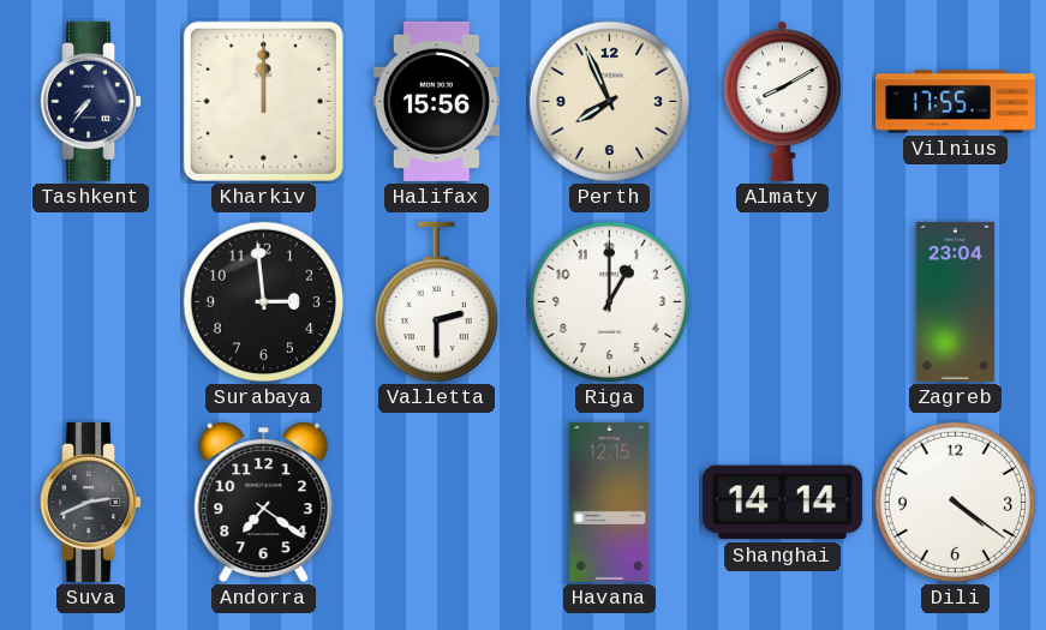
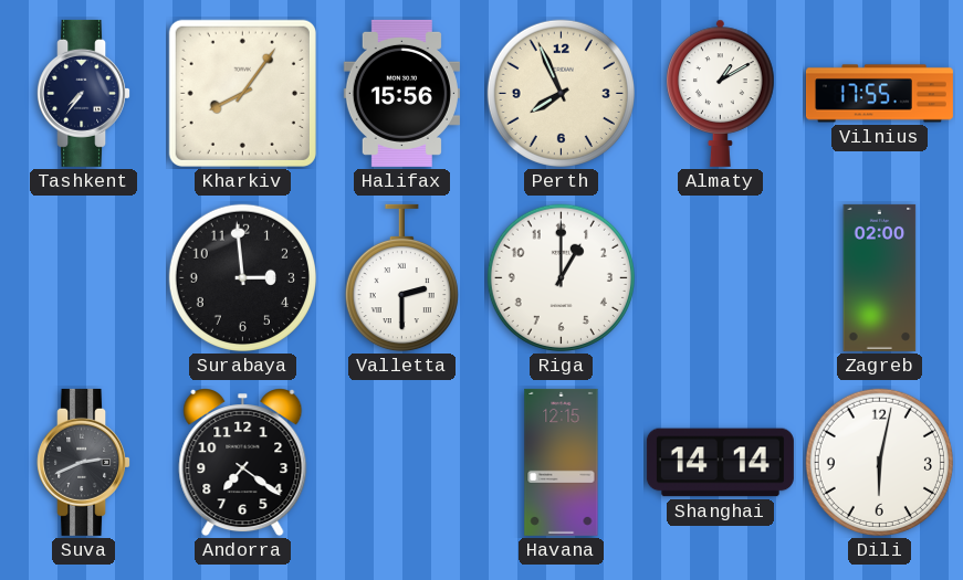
Kharkiv: 12:00 -> 8:06 (242, 93)
Almaty: 8:10 -> 1:10 (721, 93)
Zagreb: 23:04 -> 02:00 (880, 277)
Dili: 4:21 -> 6:02 (879, 462)
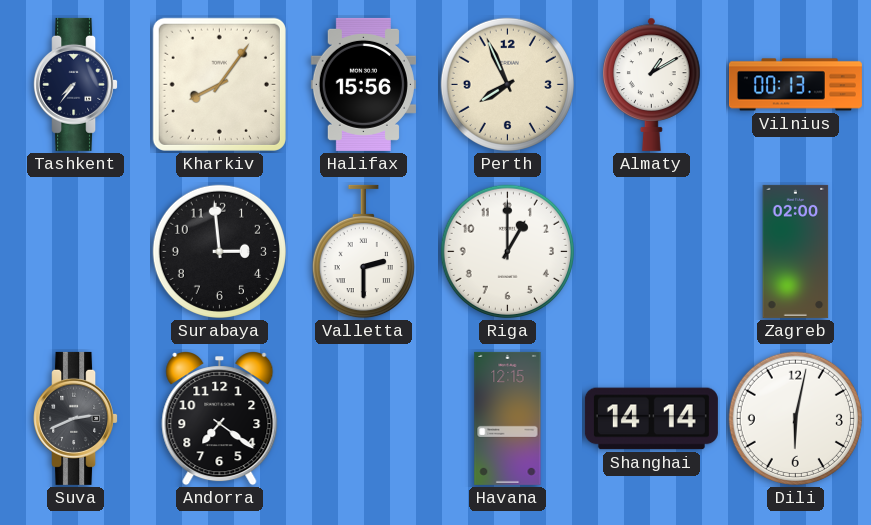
Vilnius: 17:55 -> 00:13 (795, 85)
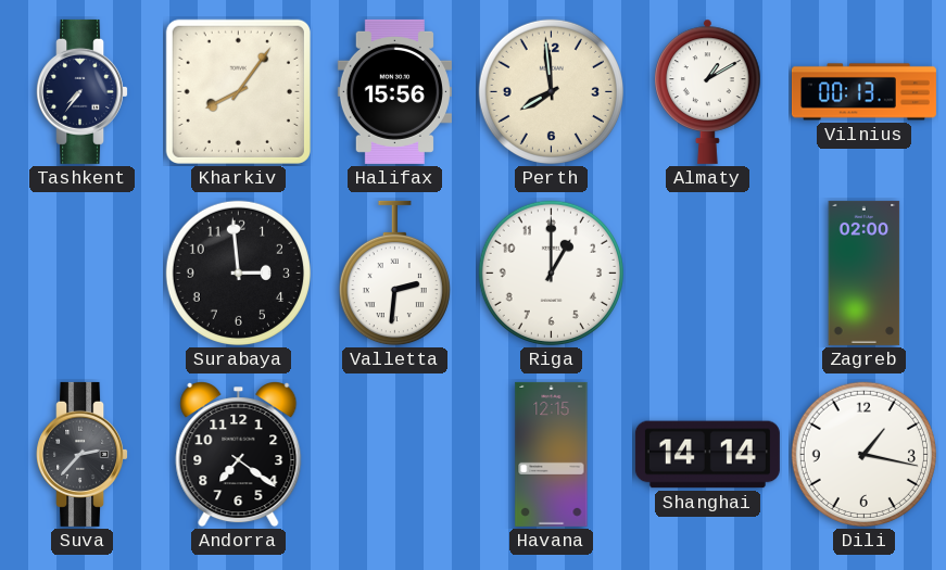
Perth: 7:56 -> 7:59 (551, 91)
Valletta: 2:30 -> 2:31 (394, 274)
Suva: 2:41 -> 2:37 (83, 454)
Dili: 6:02 -> 1:17 (863, 454)
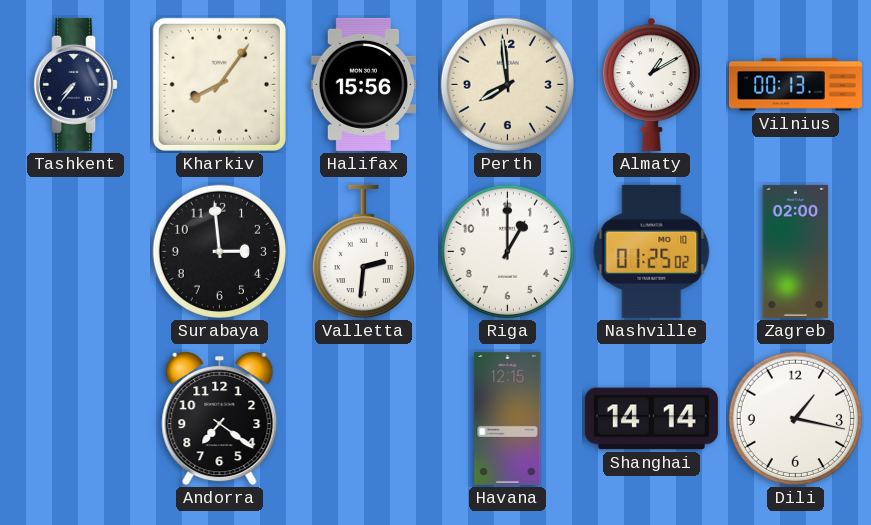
Nashville: none -> 01:25 (652, 251)
Suva: 2:37 -> none (83, 454)
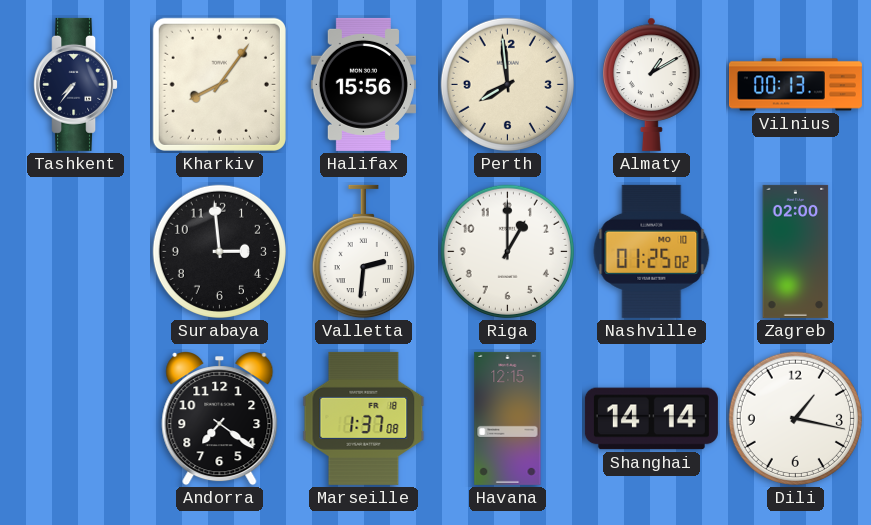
Marseille: none -> 1:37 (364, 418)
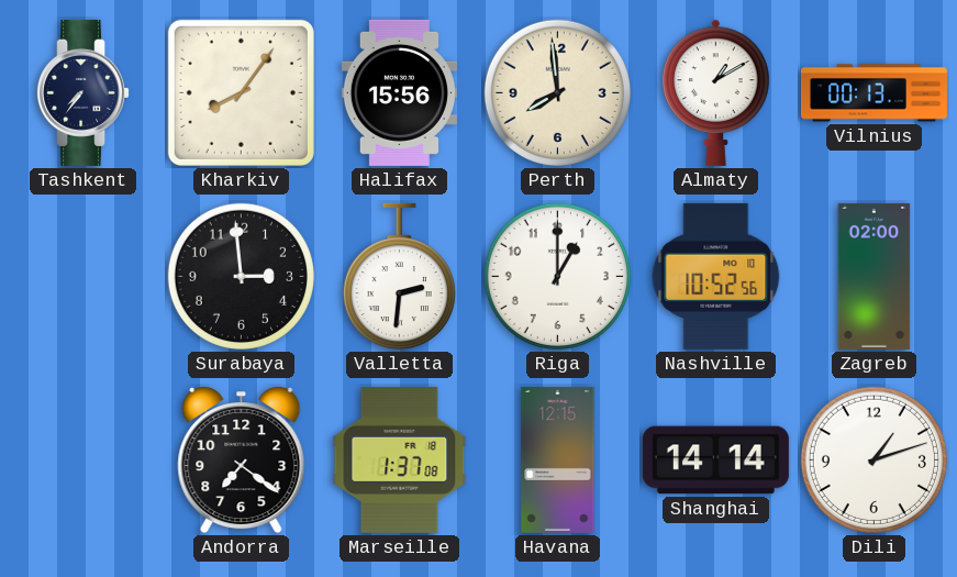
Nashville: 01:25 -> 10:52 (716, 276)
Dili: 1:17 -> 1:12 (873, 459)
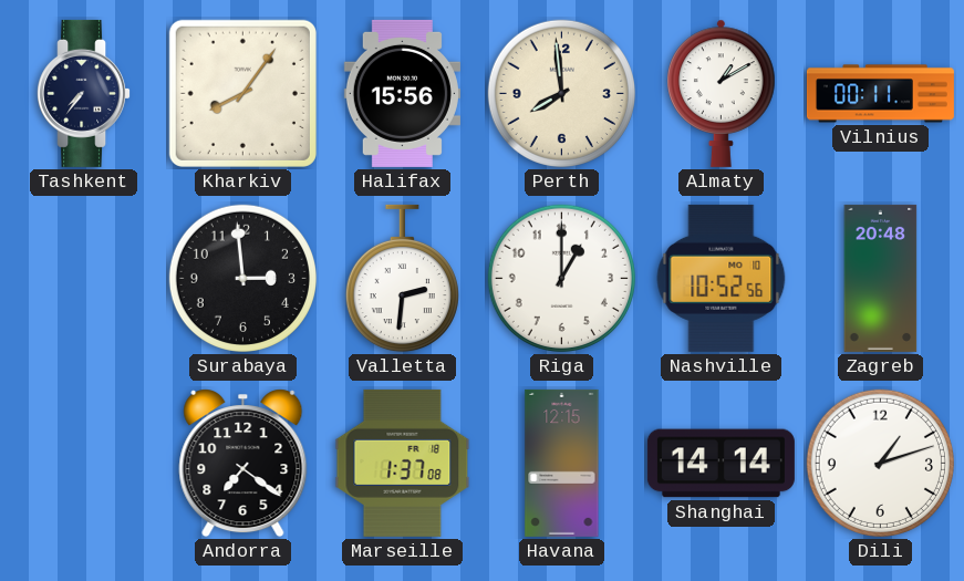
Vilnius: 00:13 -> 00:11 (880, 94)
Zagreb: 02:00 -> 20:48 (881, 278)
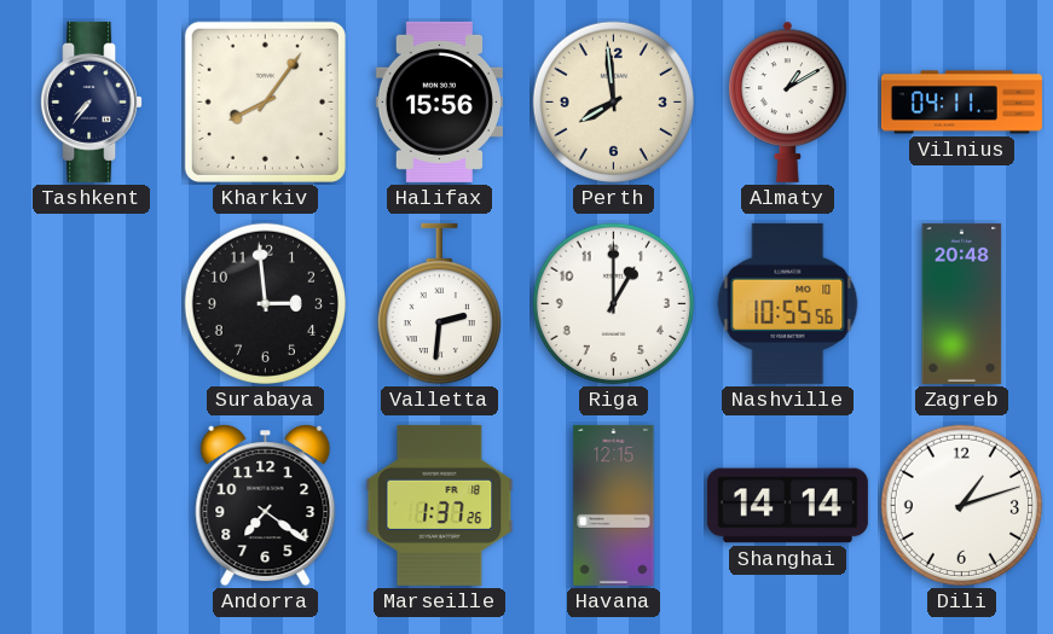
Vilnius: 00:11 -> 04:11 (961, 103)
Nashville: 10:52 -> 10:55 (788, 303)
Marseille: 1:37:08 -> 1:37:26 (440, 505)
